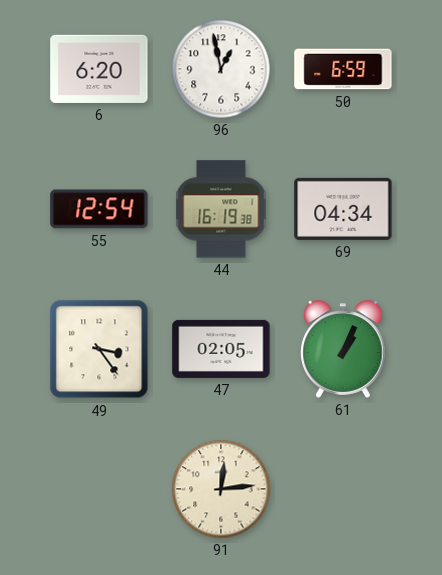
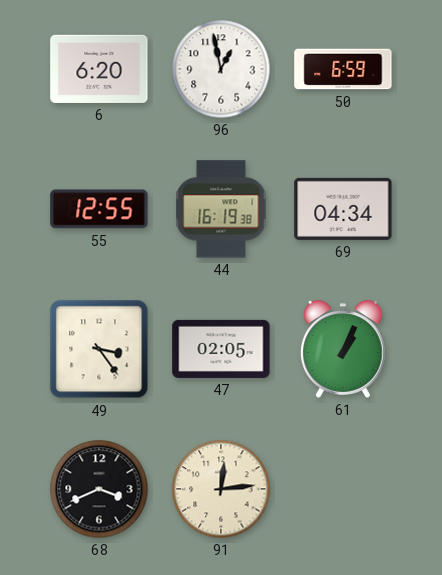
55: 12:54 -> 12:55 (99, 209)
68: none -> 3:41 (99, 489)
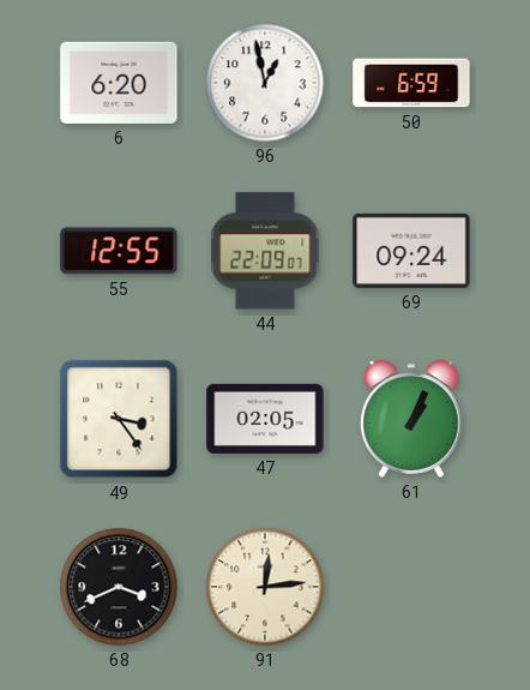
44: 16:19 -> 22:09 (265, 251)
69: 04:34 -> 09:24 (411, 251)
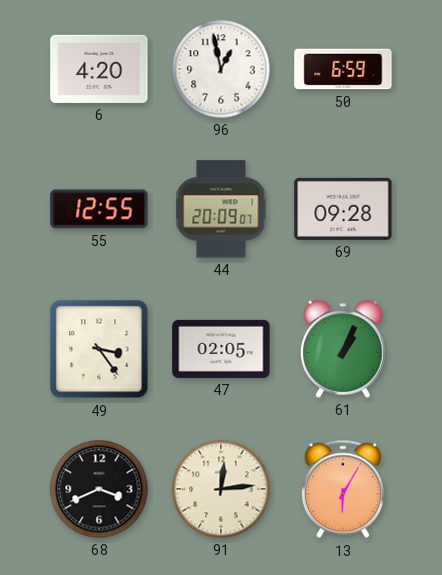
6: 6:20 -> 4:20 (99, 69)
44: 22:09 -> 20:09 (221, 209)
69: 09:24 -> 09:28 (343, 209)
13: none -> 6:05 (343, 489)
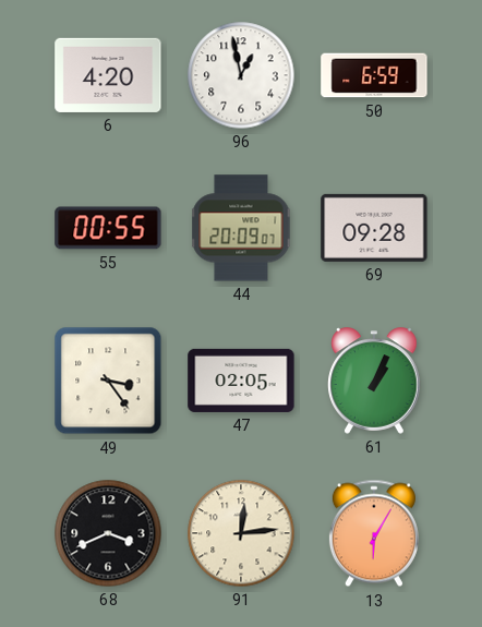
55: 12:55 -> 00:55 (108, 228)
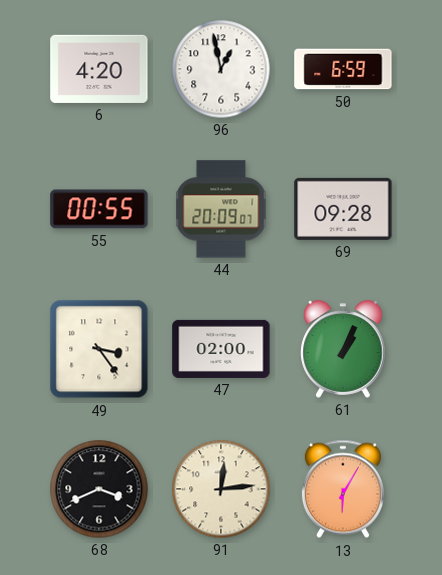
47: 02:05 -> 02:00 (221, 349)
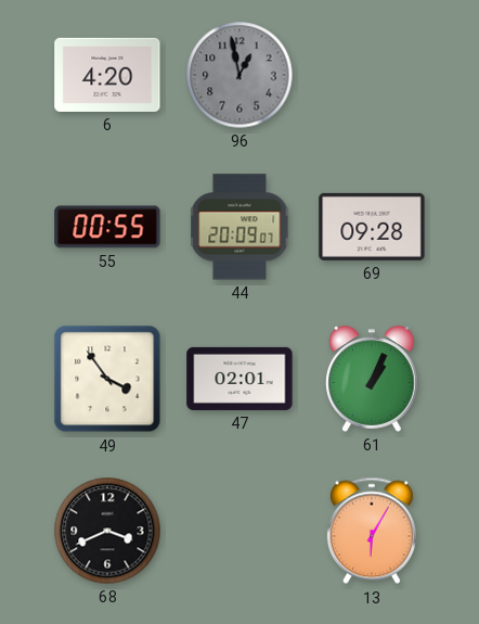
96 dial: white -> grey (239, 75)
50: 6:59 -> none (343, 69)
49: 3:24 -> 3:54 (107, 379)
47: 02:00 -> 02:01 (239, 379)
91: 12:14 -> none (221, 489)
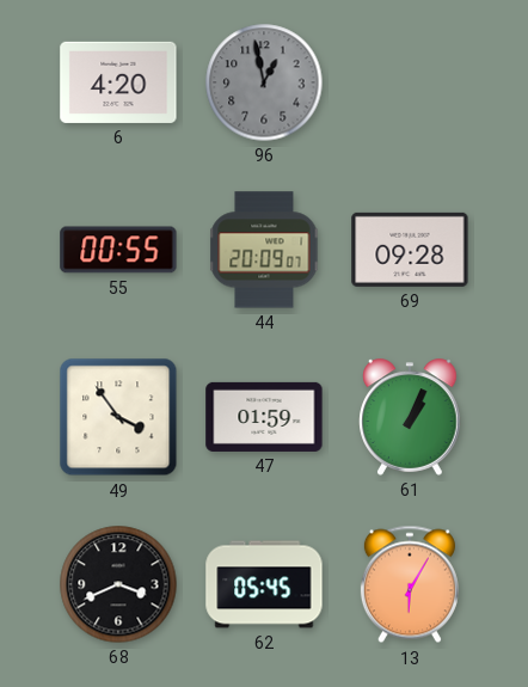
47: 02:01 -> 01:59 (264, 417)
62: none -> 05:45 (264, 584)
